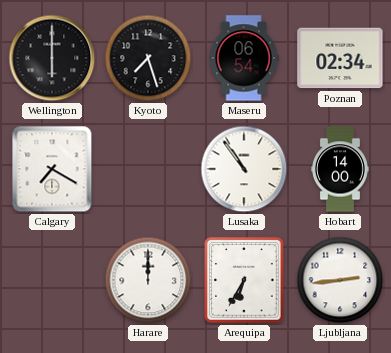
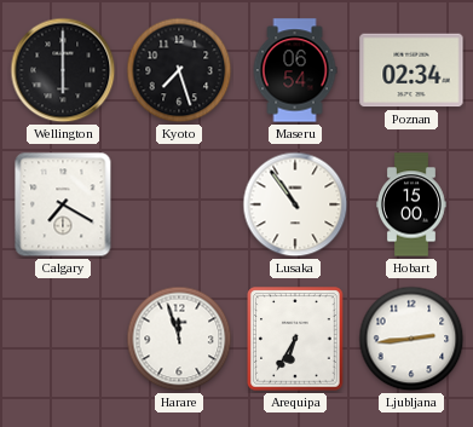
Hobart: 14:00 -> 15:00 (413, 204)
Harare: 12:00 -> 11:57 (179, 339)
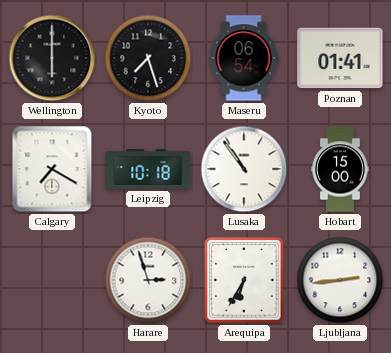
Poznan: 02:34 -> 01:41 (340, 58)
Leipzig: none -> 10:18 (148, 170)
Harare: 11:57 -> 2:57 (148, 280)
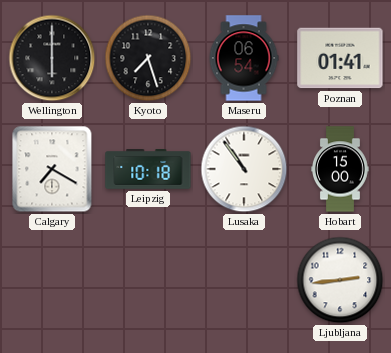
Harare: 2:57 -> none (148, 280)
Arequipa: 6:35 -> none (244, 280)
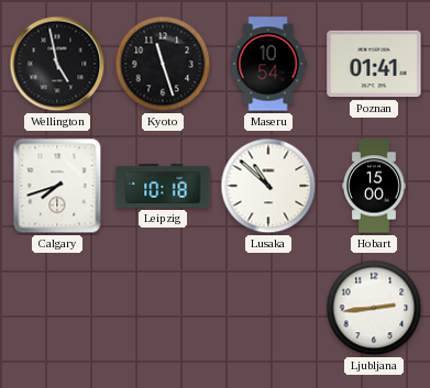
Wellington: 6:00 -> 4:58 (57, 64)
Kyoto: 7:27 -> 11:27 (163, 64)
Maseru: 06:54 -> 10:54 (268, 64)
Calgary: 7:20 -> 7:42 (57, 186)
Lusaka: 10:54 -> 10:52 (268, 186)
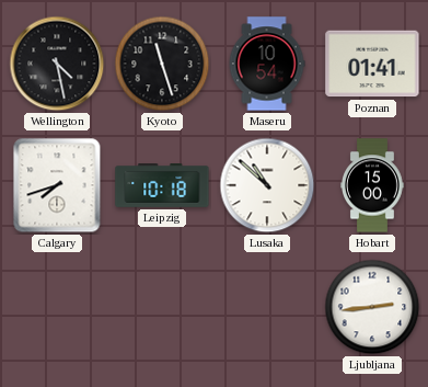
Wellington: 4:58 -> 4:28 (57, 64)
